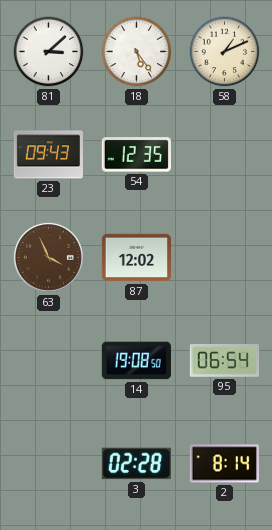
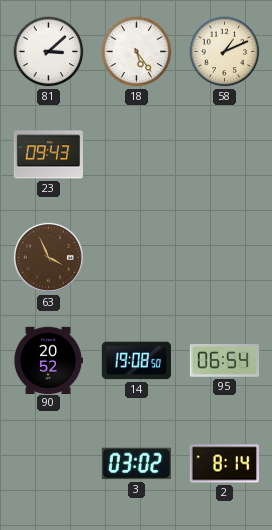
54: 12:35 -> none (136, 155)
87: 12:02 -> none (136, 258)
90: none -> 20:52 (47, 360)
3: 02:28 -> 03:02 (136, 464)
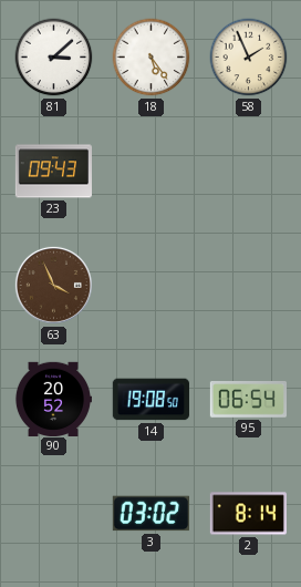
58: 1:11 -> 1:56 (249, 58)
